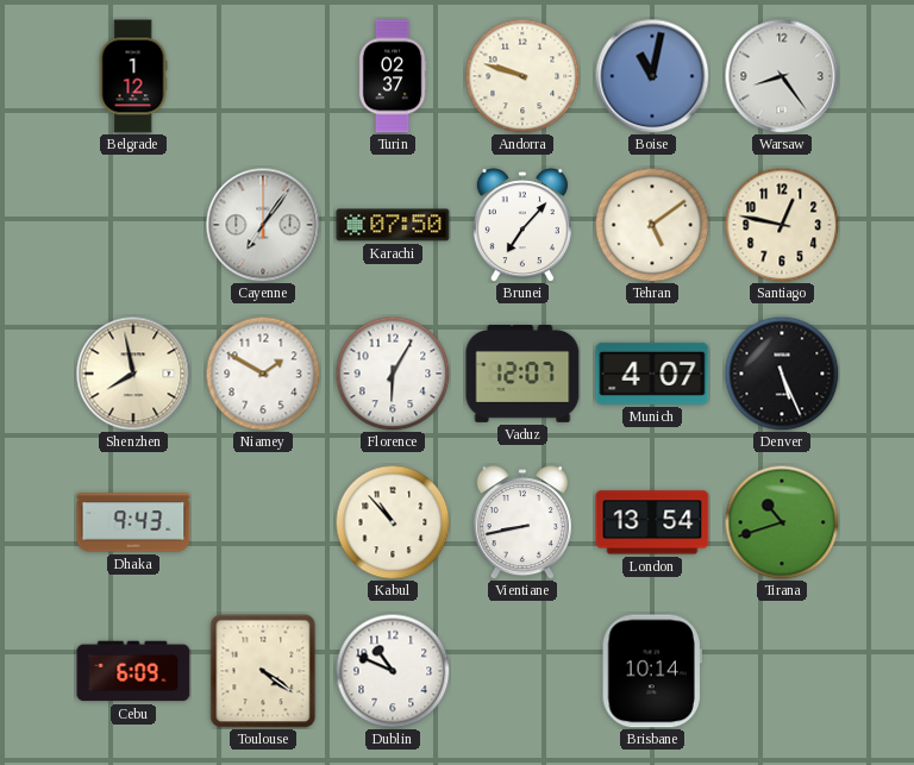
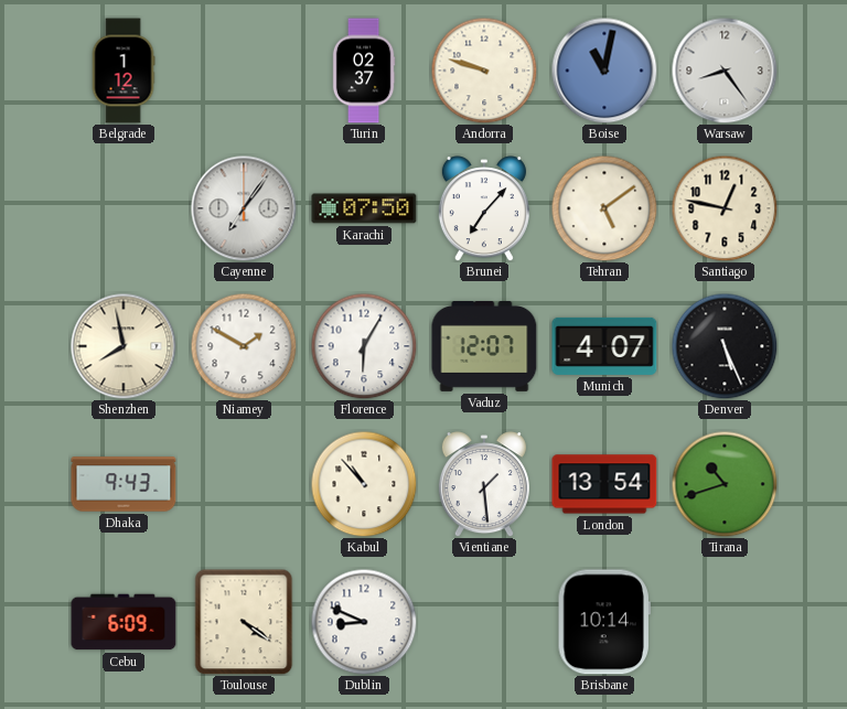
Vientiane: 8:43 -> 1:29 (484, 484)
Dublin: 10:49 -> 8:49 (364, 622)
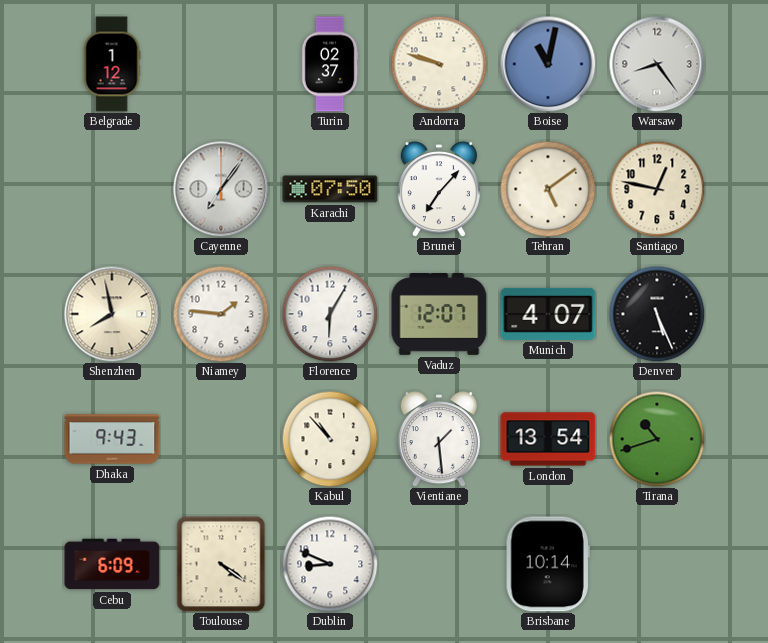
Niamey: 1:50 -> 1:46 (221, 314)
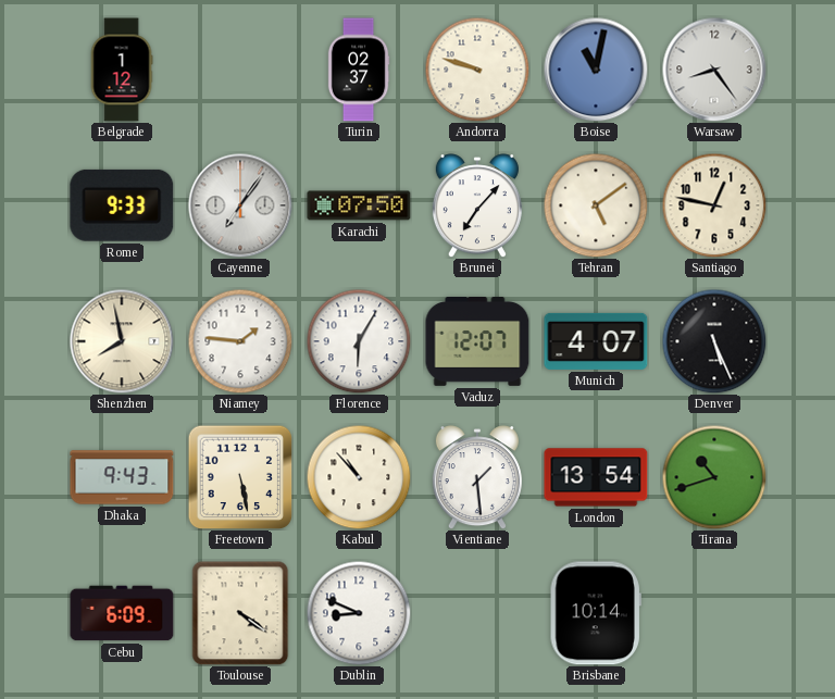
Rome: none -> 9:33 (122, 205)
Freetown: none -> 5:28 (240, 477)
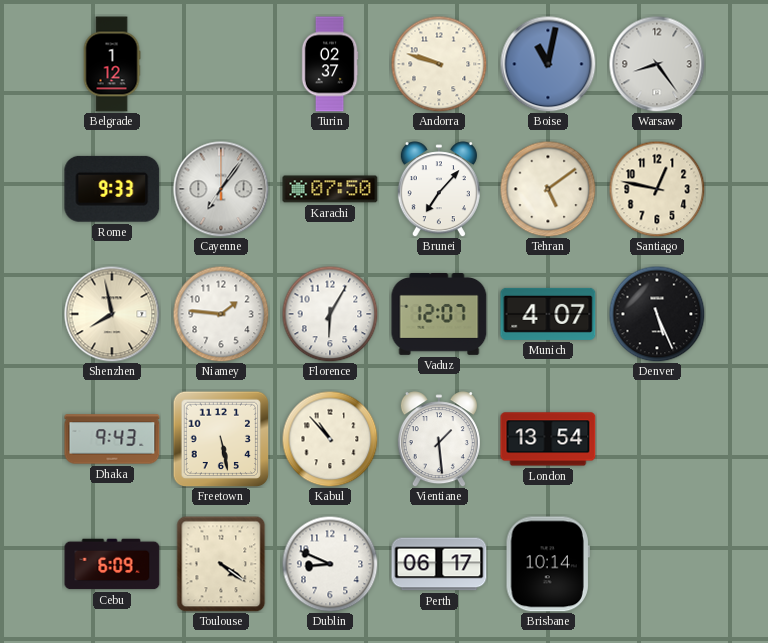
Tirana: 10:42 -> none (714, 477)
Perth: none -> 06:17 (439, 564)
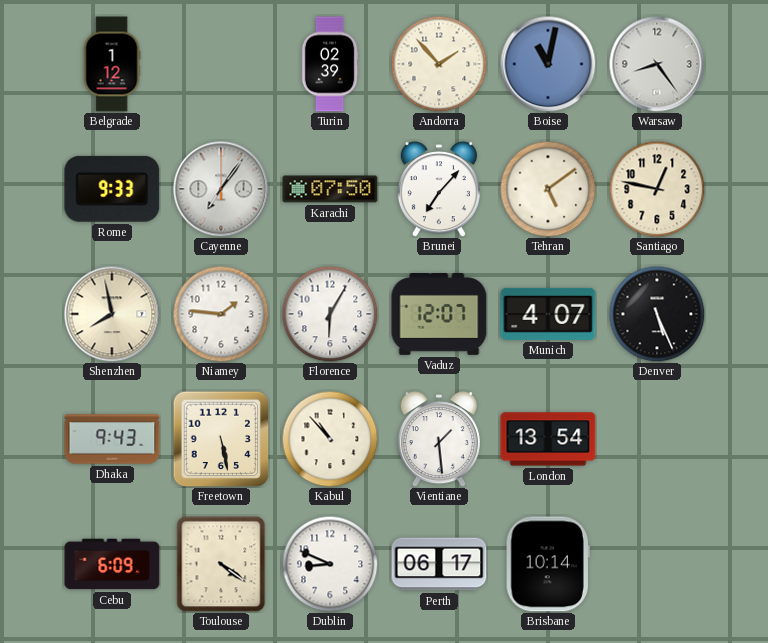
Turin: 02:37 -> 02:39 (330, 64)
Andorra: 9:48 -> 1:53 (439, 64)
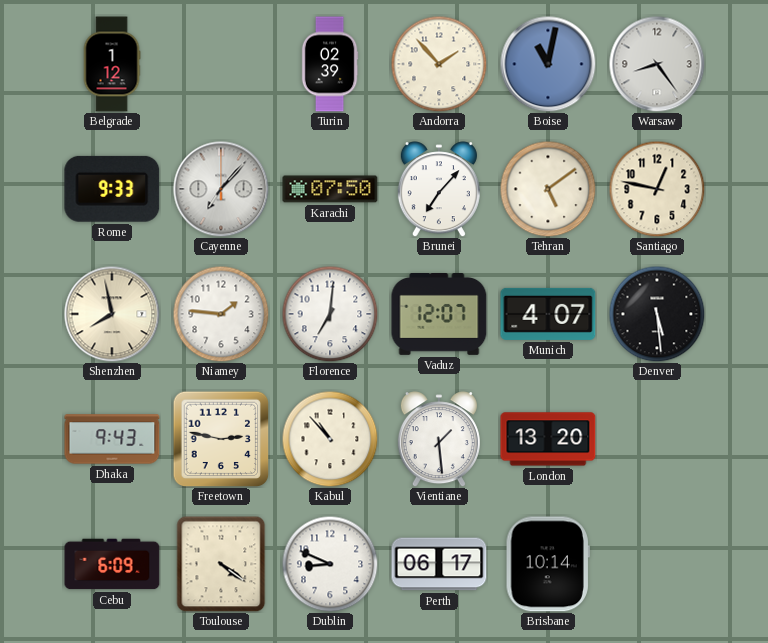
Cayenne: 7:06 -> 7:07 (221, 189)
Florence: 6:05 -> 7:01 (330, 314)
Denver: 5:26 -> 5:29 (657, 314)
Freetown: 5:28 -> 2:47 (221, 439)
London: 13:54 -> 13:20 (548, 439)
